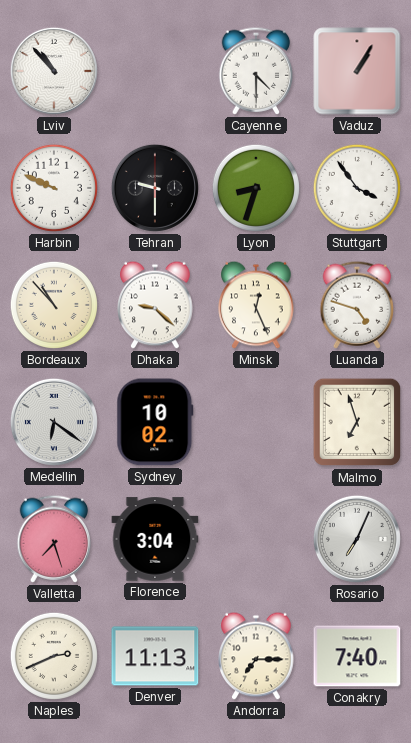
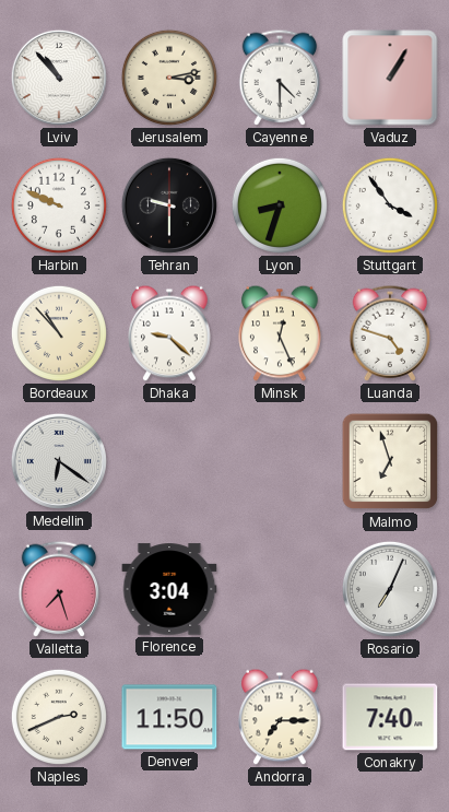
Jerusalem: none -> 3:13 (169, 78)
Sydney: 10:02 -> none (155, 422)
Denver: 11:13 -> 11:50 (169, 717)
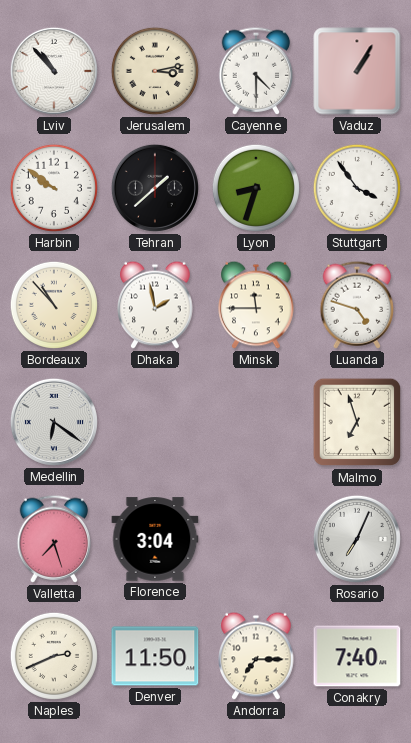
Harbin: 9:49 -> 9:51 (54, 188)
Tehran: 9:30 -> 1:38 (155, 188)
Dhaka: 9:22 -> 1:58 (155, 305)
Minsk: 12:26 -> 11:45 (256, 305)
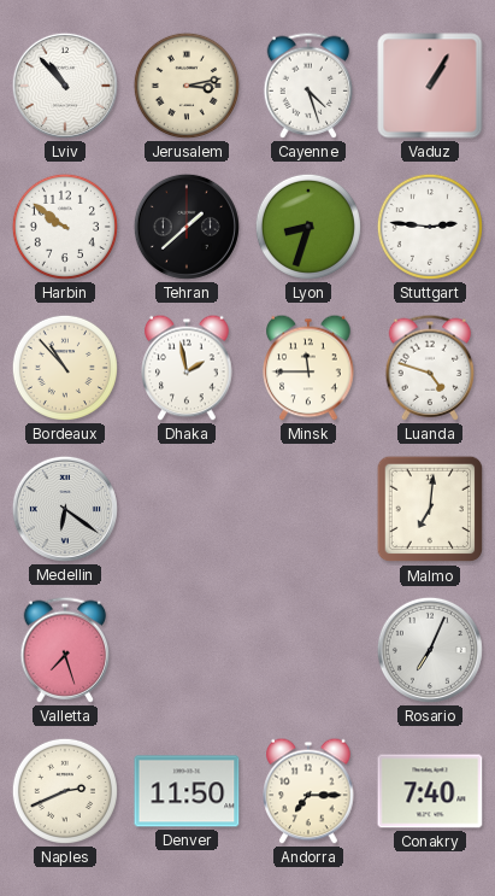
Cayenne: 4:30 -> 4:27 (308, 86)
Stuttgart: 3:54 -> 2:46 (430, 227)
Malmo: 6:57 -> 7:01 (430, 509)
Florence: 3:04 -> none (155, 539)
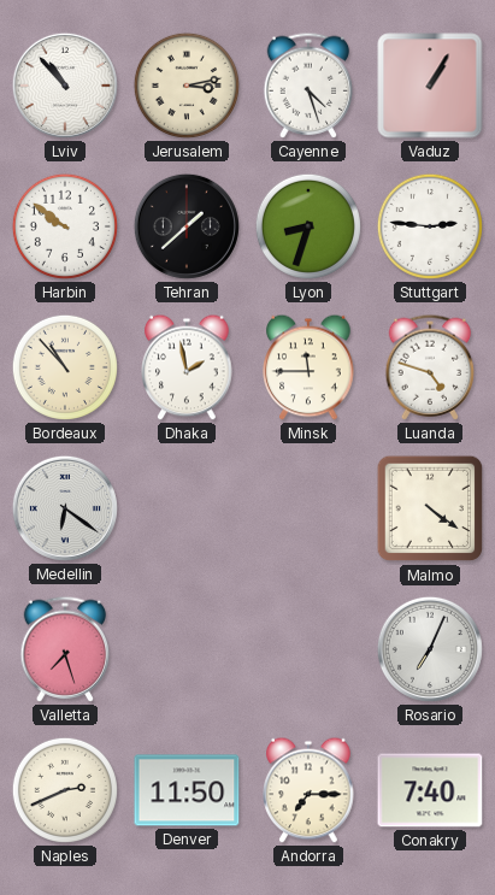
Malmo: 7:01 -> 4:21 (430, 508)
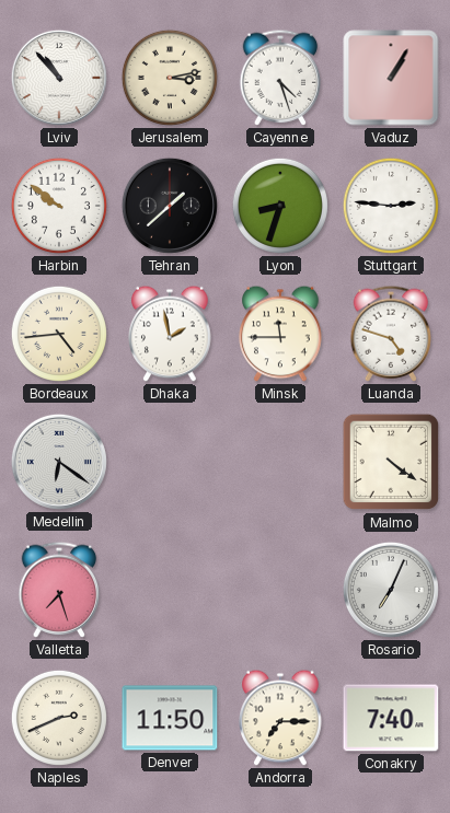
Bordeaux: 10:53 -> 4:44 (59, 334)
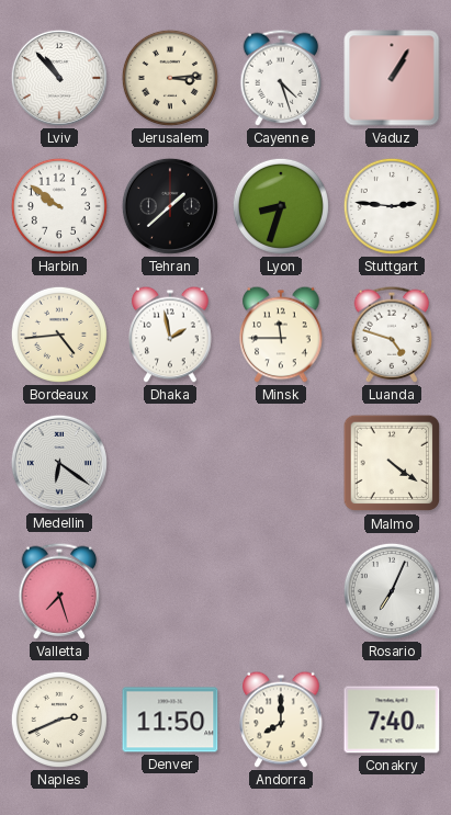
Jerusalem: 3:13 -> 3:14 (170, 78)
Andorra: 7:15 -> 8:00 (281, 720)
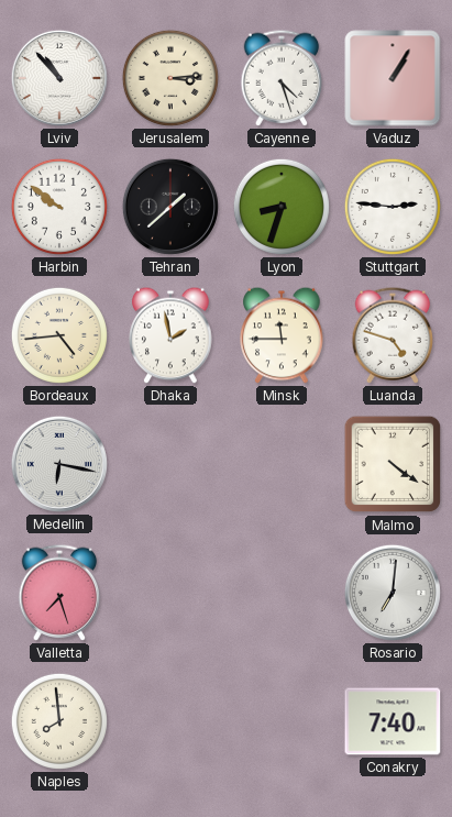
Medellin: 6:21 -> 6:17 (59, 464)
Rosario: 7:04 -> 7:01 (393, 593)
Naples: 2:41 -> 7:59 (59, 721)
Denver: 11:50 -> none (170, 720)
Andorra: 8:00 -> none (281, 720)
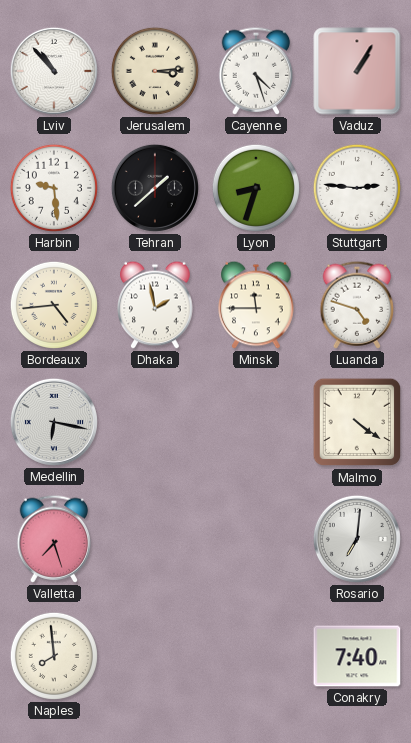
Harbin: 9:51 -> 9:29 (54, 188)
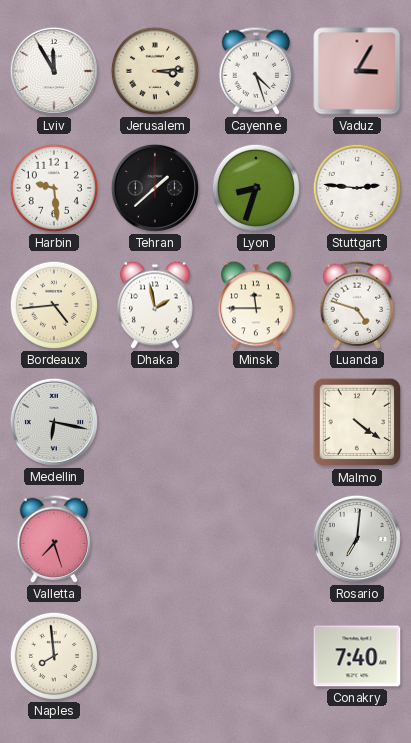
Lviv: 10:53 -> 11:55 (54, 71)
Vaduz: 1:05 -> 3:05 (357, 71)
